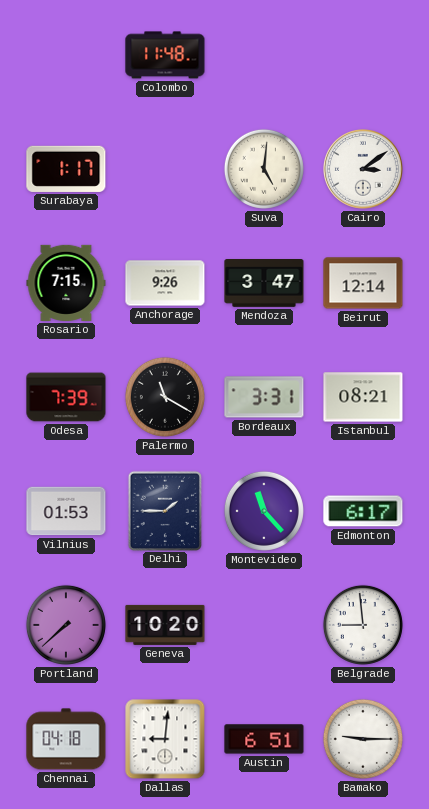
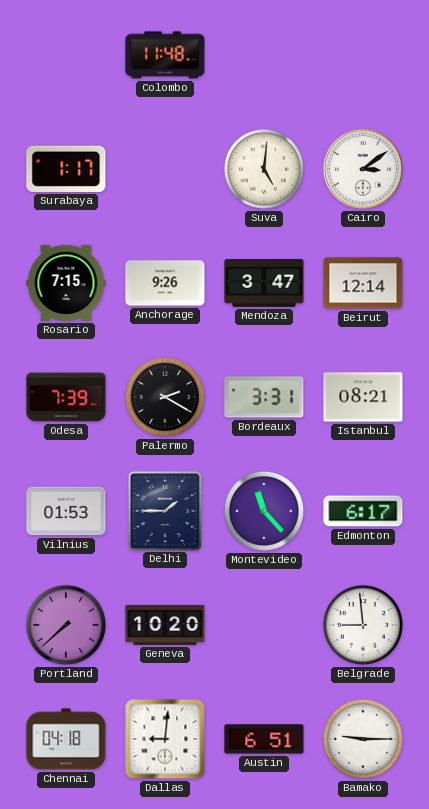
Palermo: 11:20 -> 2:20 (165, 397)
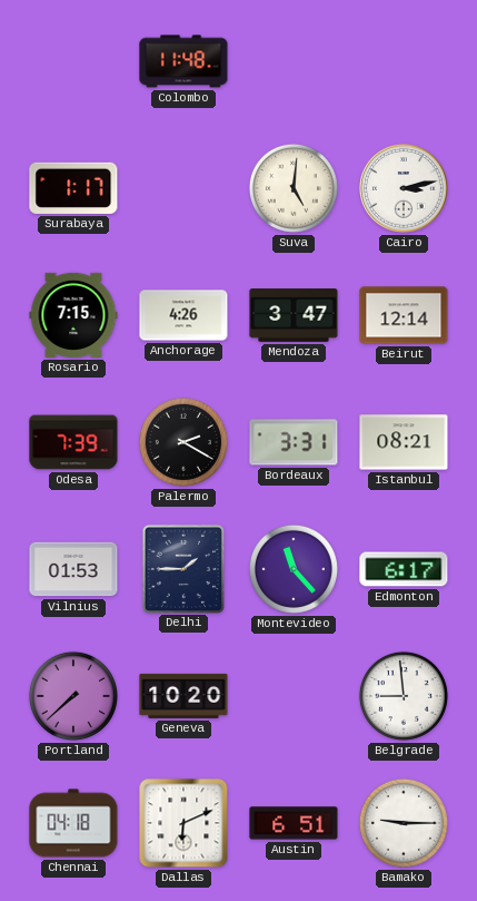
Cairo: 3:09 -> 3:13 (405, 189)
Anchorage: 9:26 -> 4:26 (183, 315)
Dallas: 9:01 -> 6:11 (183, 823)
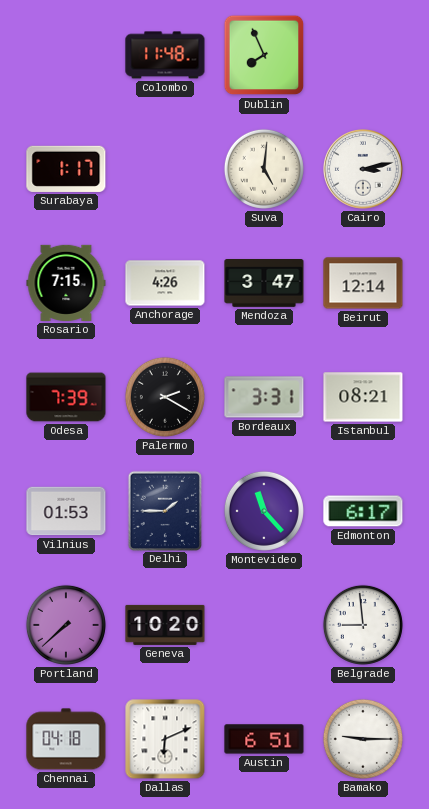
Dublin: none -> 7:56 (264, 55)
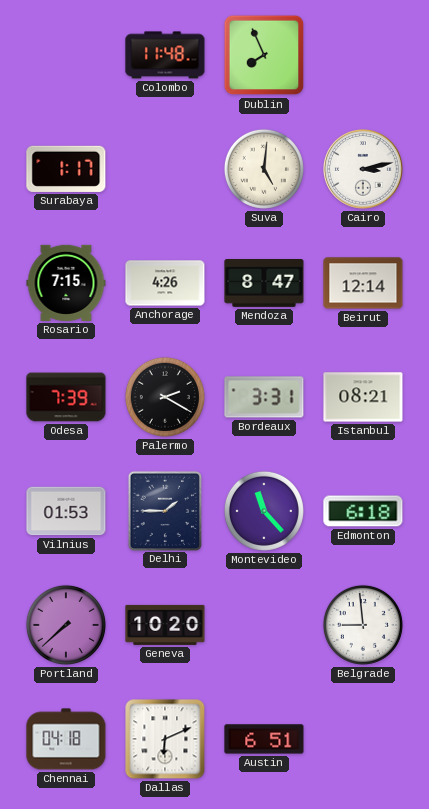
Mendoza: 3:47 -> 8:47 (264, 284)
Edmonton: 6:17 -> 6:18 (363, 511)
Bamako: 9:15 -> none (363, 739)
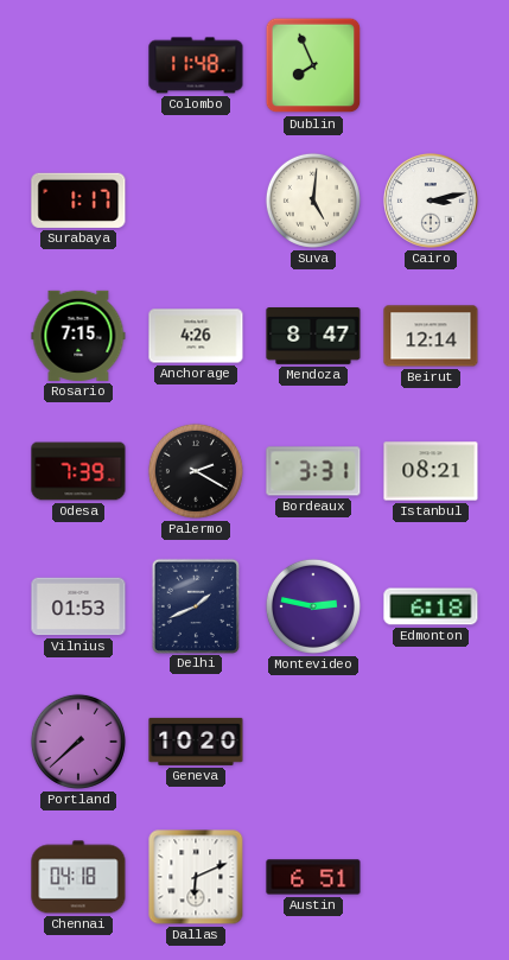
Delhi: 1:45 -> 1:41 (195, 605)
Montevideo: 11:23 -> 2:47 (313, 606)
Belgrade: 8:59 -> none (363, 625)
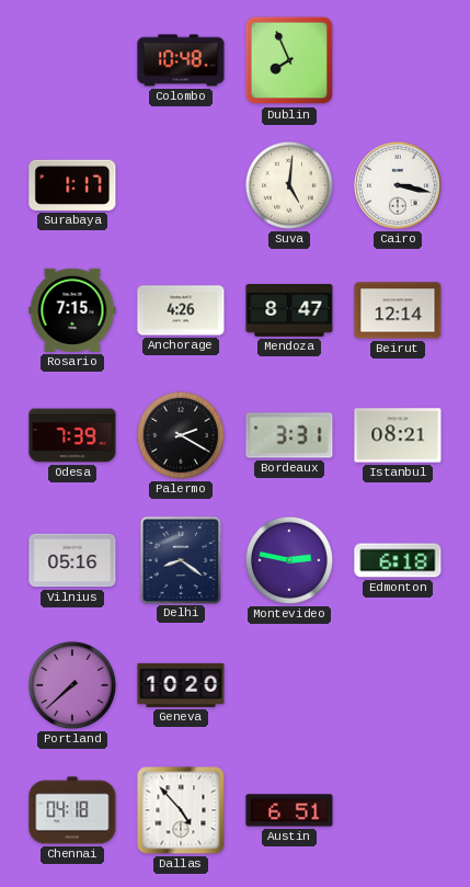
Colombo: 11:48 -> 10:48 (181, 60)
Cairo: 3:13 -> 3:17 (399, 186)
Vilnius: 01:53 -> 05:16 (72, 560)
Delhi: 1:41 -> 8:21 (180, 559)
Dallas: 6:11 -> 4:53 (181, 810)
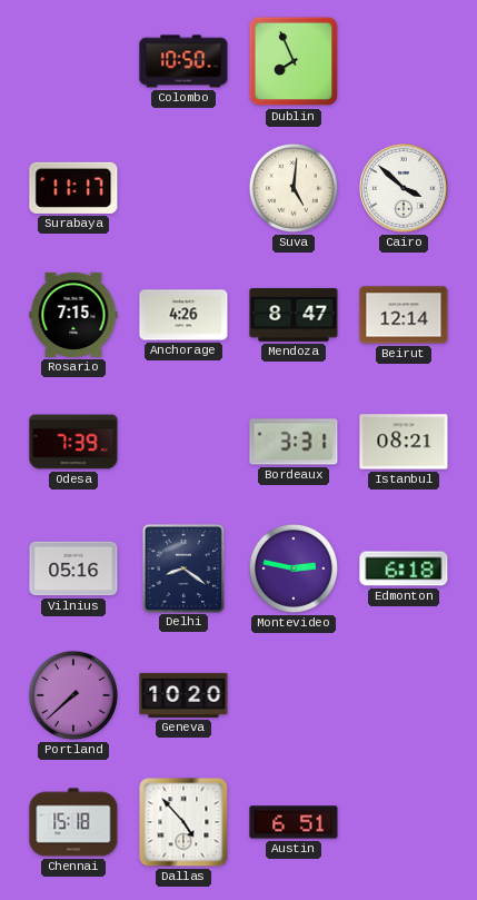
Colombo: 10:48 -> 10:50 (183, 61)
Surabaya: 1:17 -> 11:17 (73, 188)
Cairo: 3:17 -> 3:52 (405, 189)
Palermo: 2:20 -> none (181, 435)
Chennai: 04:18 -> 15:18 (73, 822)
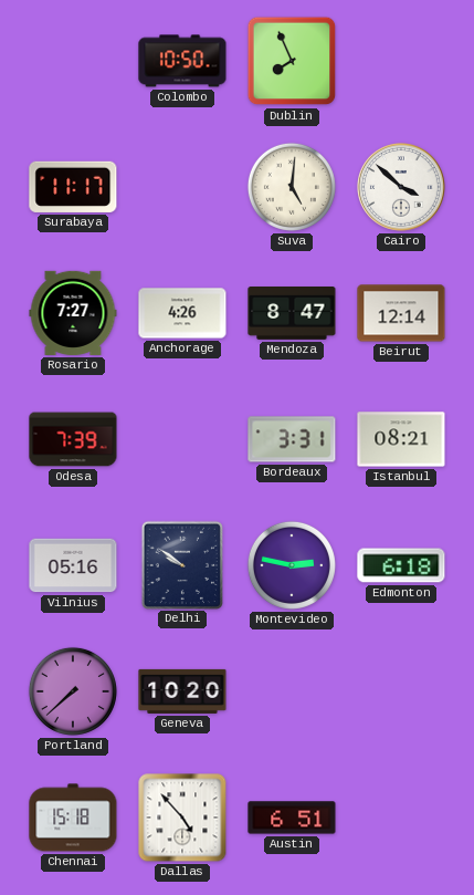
Rosario: 7:15 -> 7:27 (73, 313)
Delhi: 8:21 -> 9:51 (181, 564)
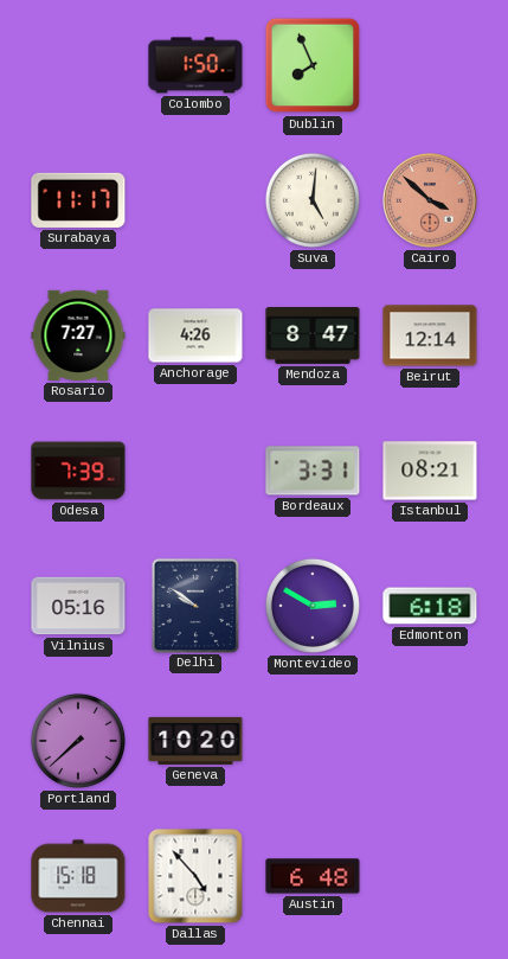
Colombo: 10:50 -> 1:50 (195, 65)
Cairo dial: white -> salmon (431, 202)
Montevideo: 2:47 -> 2:50 (313, 606)
Austin: 6:51 -> 6:48 (313, 876)
